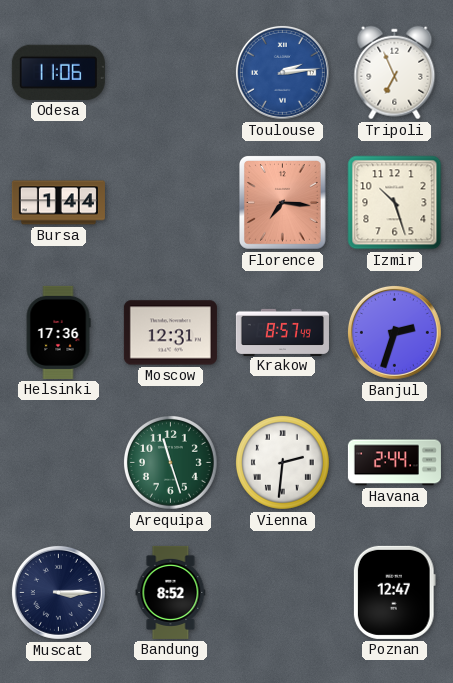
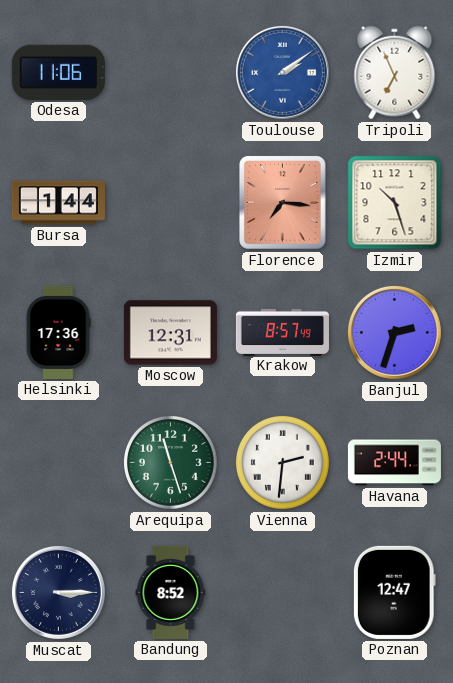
Toulouse: 2:14 -> 2:09 (282, 72)
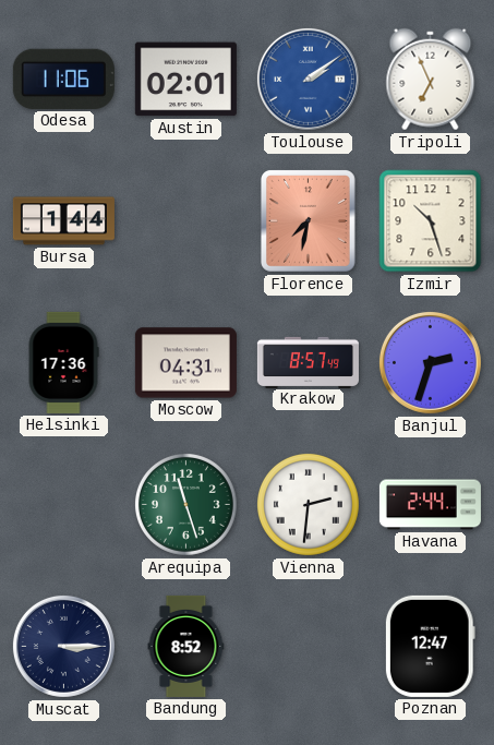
Austin: none -> 02:01 (185, 80)
Florence: 7:16 -> 7:32 (308, 220)
Moscow: 12:31 -> 04:31 (185, 363)
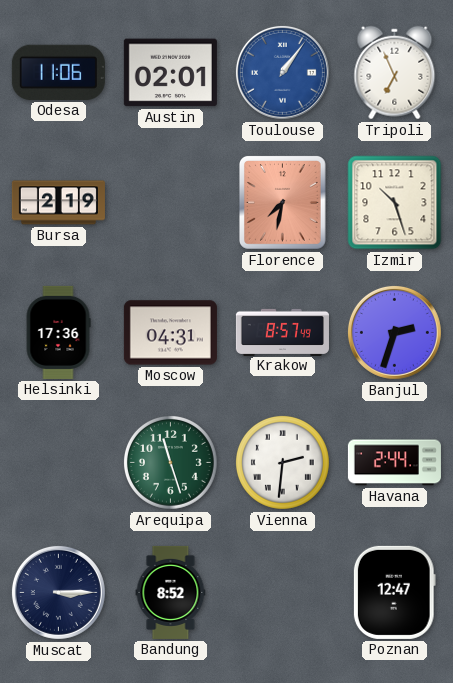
Toulouse: 2:09 -> 1:06 (282, 72)
Bursa: 1:44 -> 2:19 (58, 203)
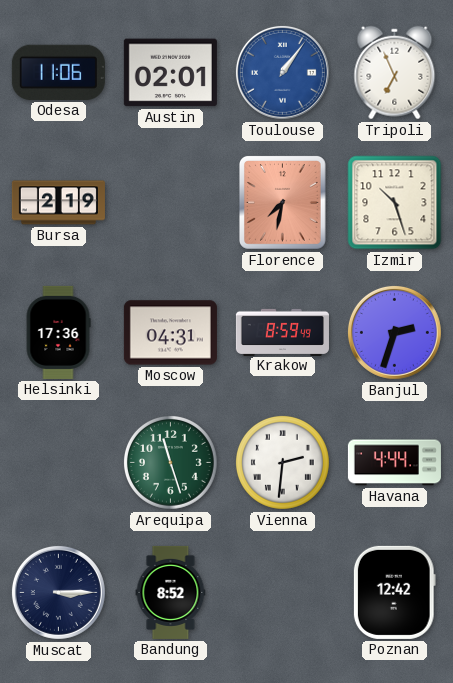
Krakow: 8:57 -> 8:59 (282, 332)
Havana: 2:44 -> 4:44 (394, 463)
Poznan: 12:47 -> 12:42 (394, 592)
